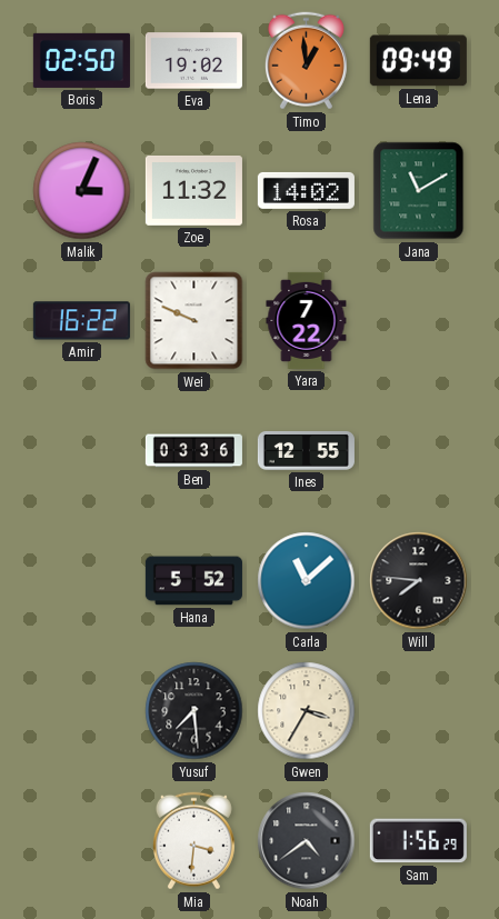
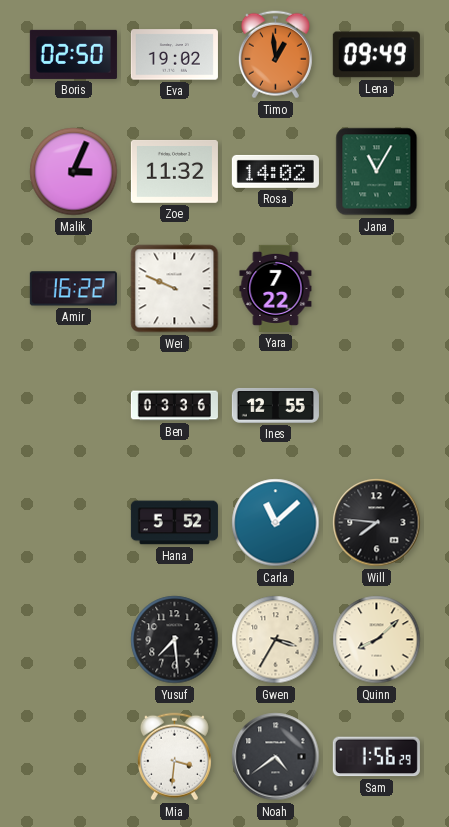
Jana: 11:10 -> 11:05 (377, 172)
Quinn: none -> 8:08 (377, 640)
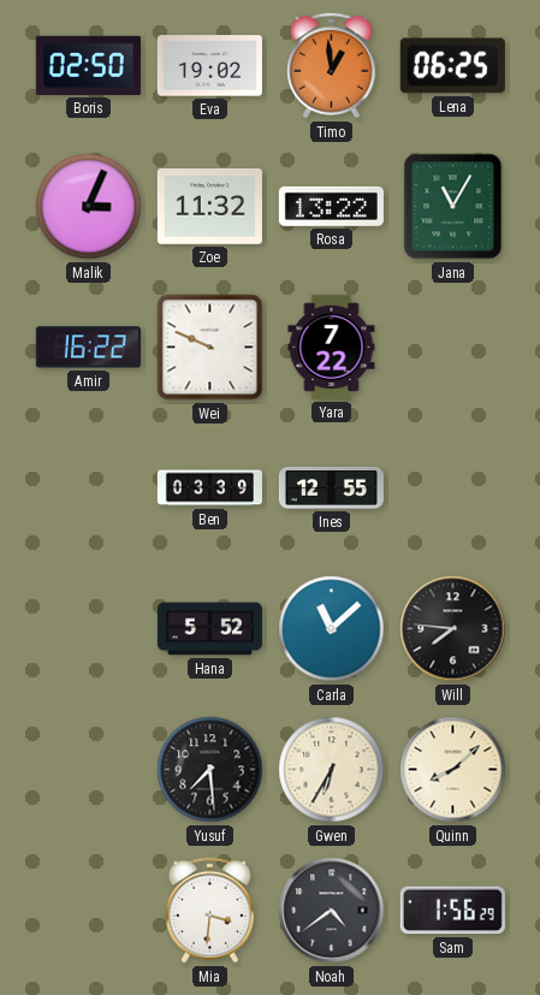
Lena: 09:49 -> 06:25 (452, 66)
Rosa: 14:02 -> 13:22 (331, 206)
Ben: 03:36 -> 03:39 (209, 488)
Gwen: 3:35 -> 6:35 (332, 770)
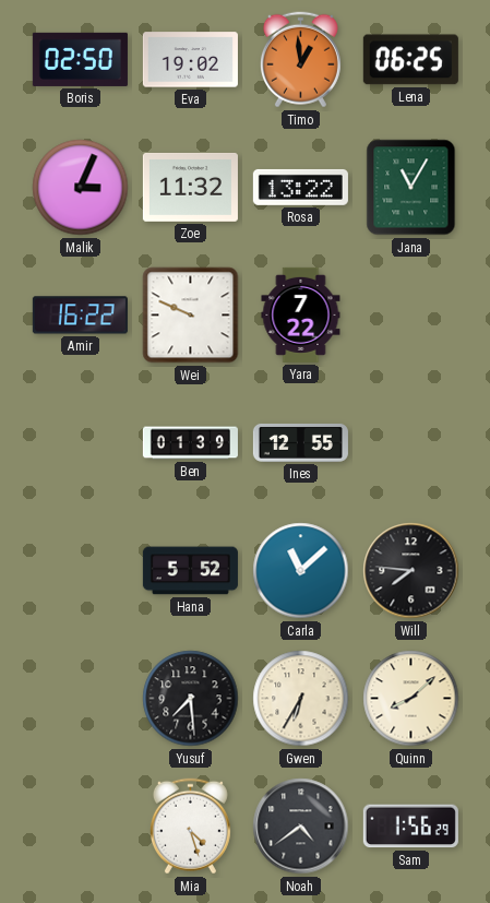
Ben: 03:39 -> 01:39 (190, 443)
Mia: 3:31 -> 4:27 (190, 827)
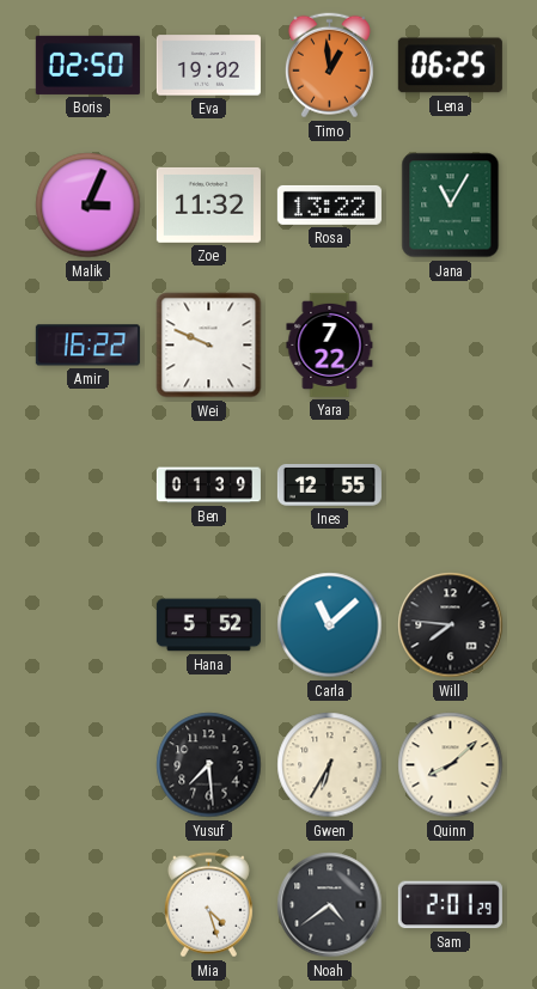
Sam: 1:56 -> 2:01 (450, 905)
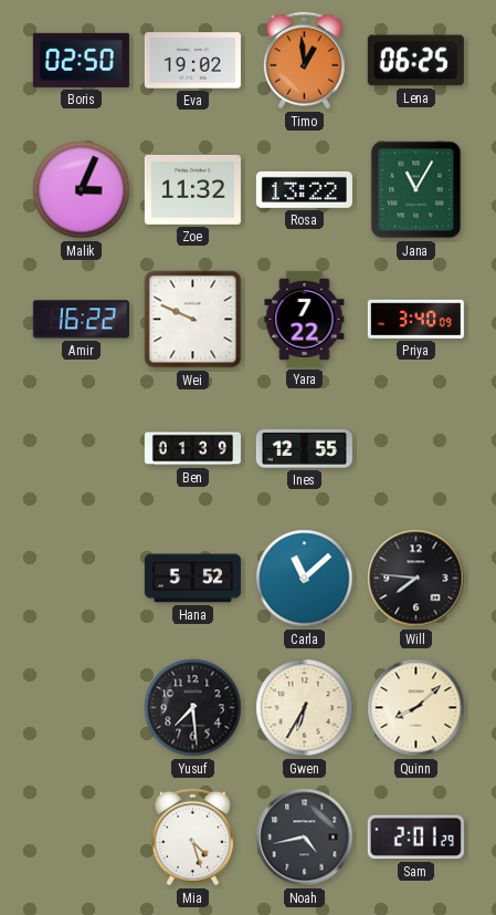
Priya: none -> 3:40 (415, 319)
Noah: 4:39 -> 4:43 (305, 838)
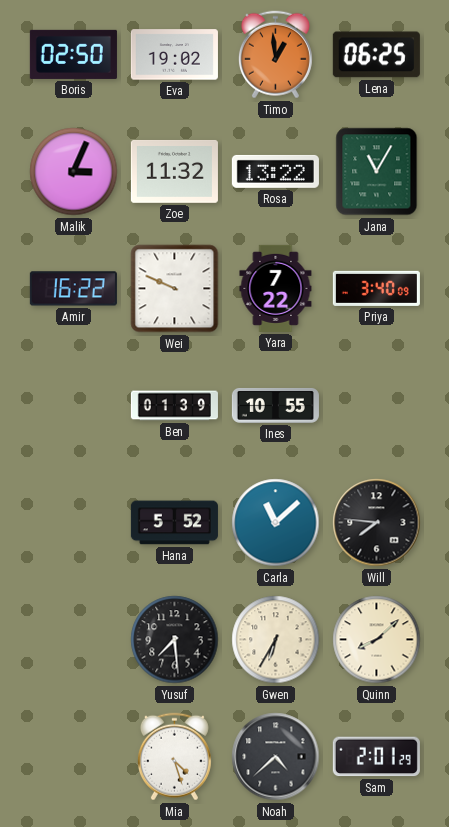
Ines: 12:55 -> 10:55 (275, 405)
Noah: 4:43 -> 4:38 (276, 757)
